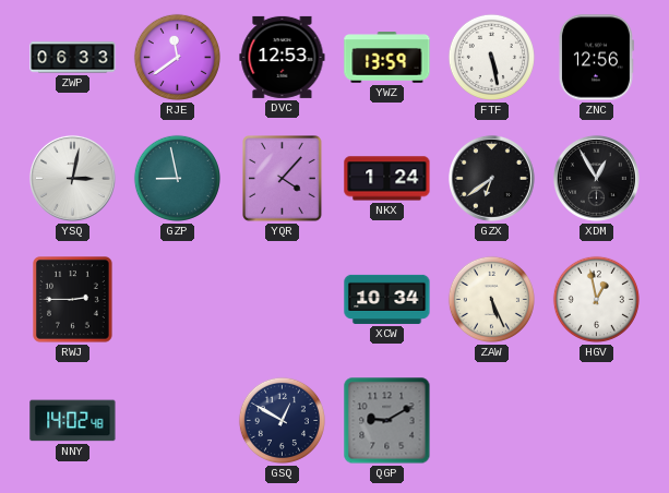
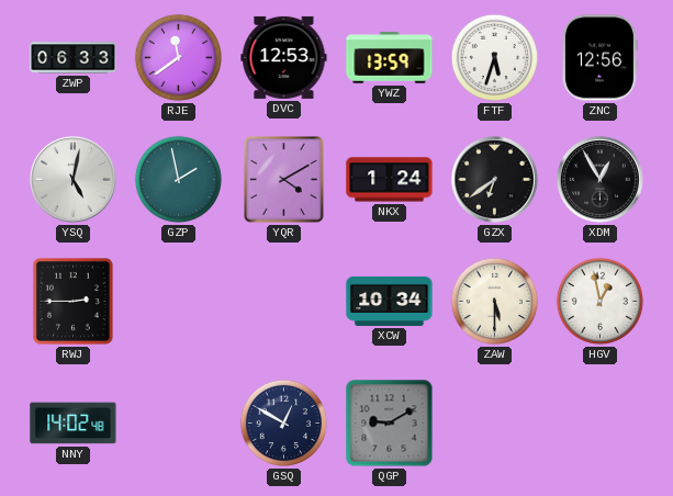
FTF: 5:28 -> 5:33 (494, 57)
YSQ: 3:02 -> 5:02 (72, 179)
GZP: 8:58 -> 1:58 (178, 179)
YQR: 4:07 -> 4:10 (284, 180)
ZAW: 5:26 -> 5:30 (494, 301)
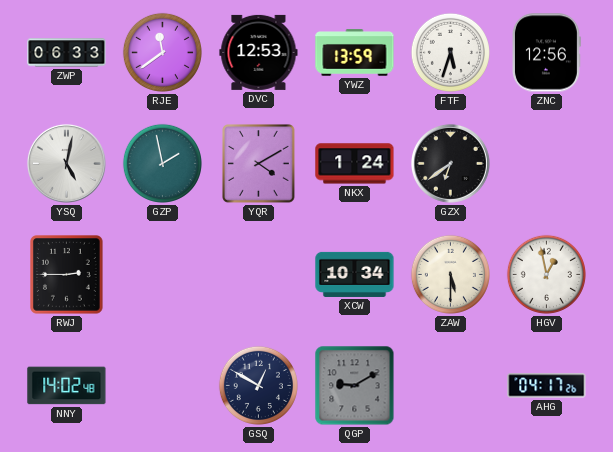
XDM: 12:55 -> none (599, 179)
AHG: none -> 04:17 (547, 386)
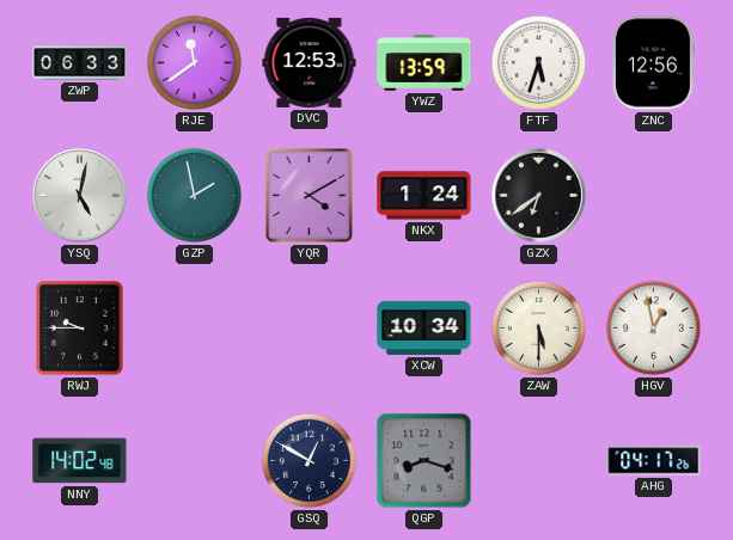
RWJ: 2:45 -> 9:45 (80, 329)
QGP: 9:10 -> 8:18 (424, 461)
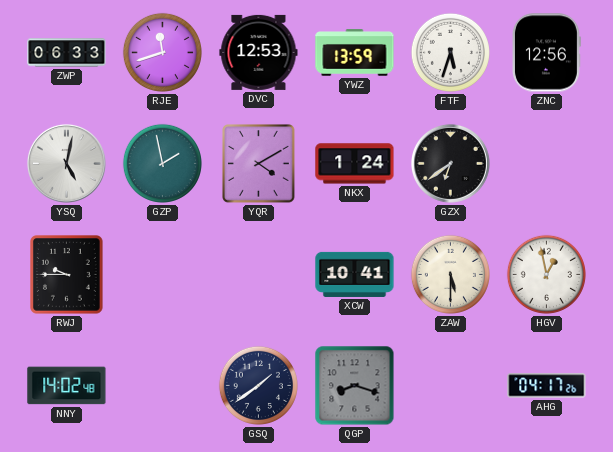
RJE: 11:39 -> 11:42 (162, 52)
XCW: 10:34 -> 10:41 (355, 274)
GSQ: 12:50 -> 1:39 (258, 385)
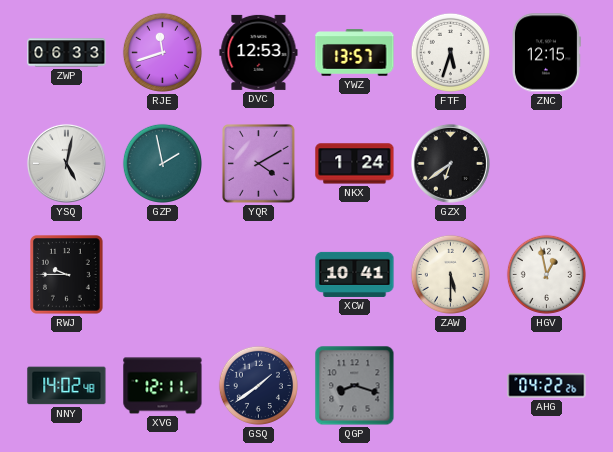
YWZ: 13:59 -> 13:57 (355, 53)
ZNC: 12:56 -> 12:15 (546, 53)
XVG: none -> 12:11 (163, 386)
AHG: 04:17 -> 04:22 (547, 386)
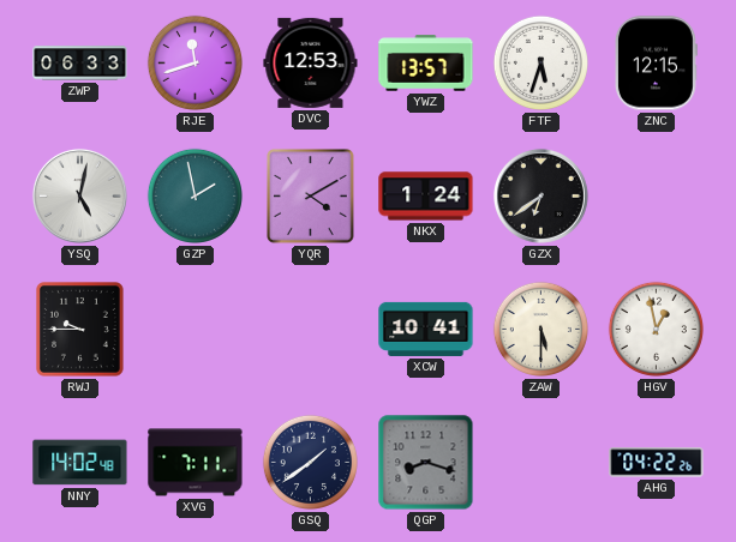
XVG: 12:11 -> 7:11 (196, 463)
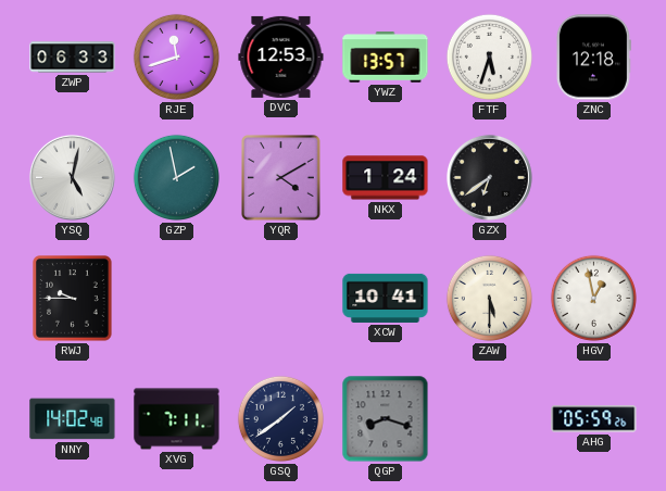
ZNC: 12:15 -> 12:18 (593, 58)
AHG: 04:22 -> 05:59 (594, 419)
